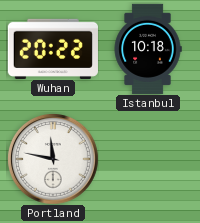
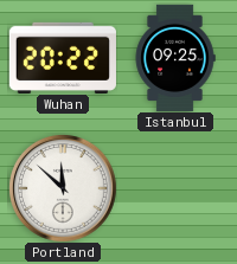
Istanbul: 10:18 -> 09:25 (175, 57)
Portland: 11:47 -> 11:52 (63, 188)
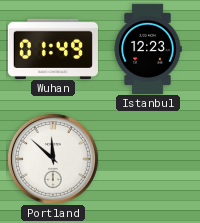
Wuhan: 20:22 -> 01:49 (53, 48)
Istanbul: 09:25 -> 12:23 (148, 48)
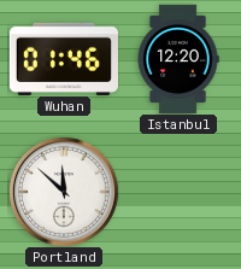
Wuhan: 01:49 -> 01:46 (64, 58)
Istanbul: 12:23 -> 12:20 (178, 58)
